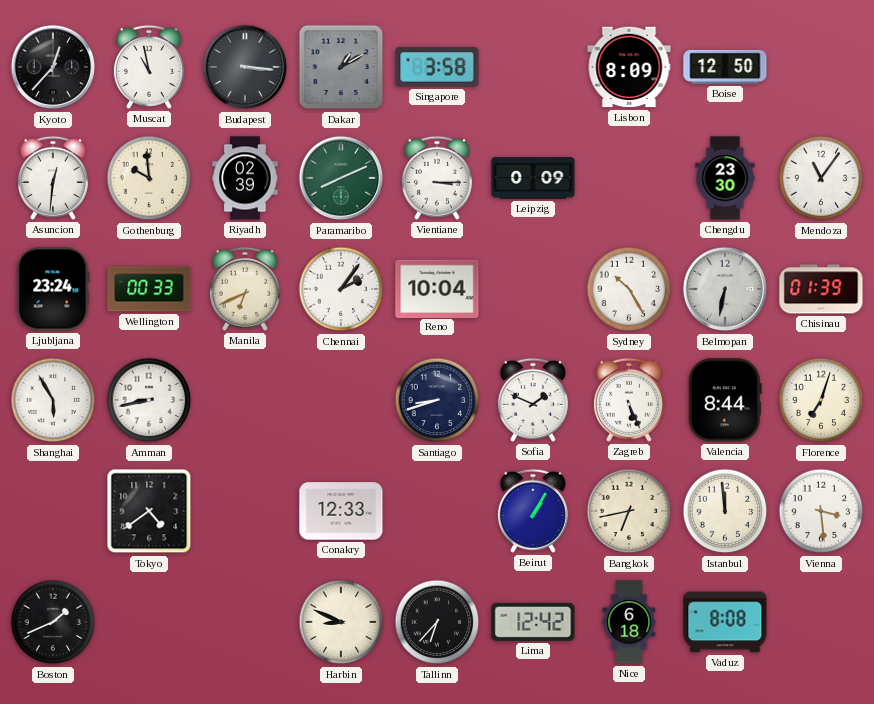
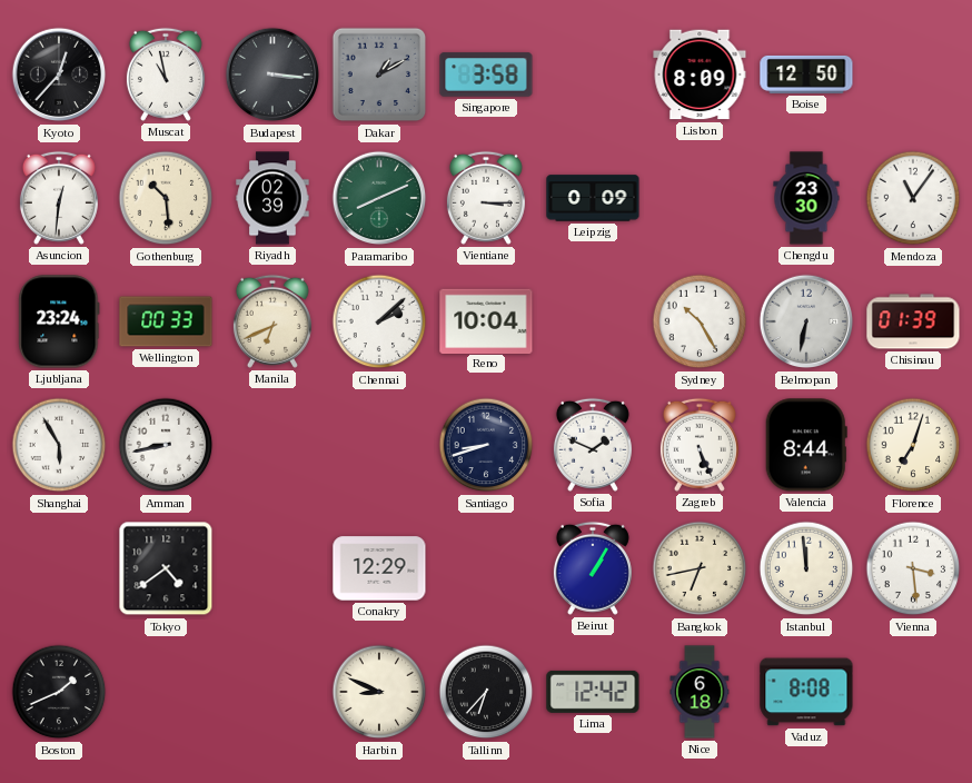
Gothenburg: 9:59 -> 10:29 (166, 198)
Chennai: 2:06 -> 2:08 (379, 321)
Conakry: 12:33 -> 12:29 (379, 568)
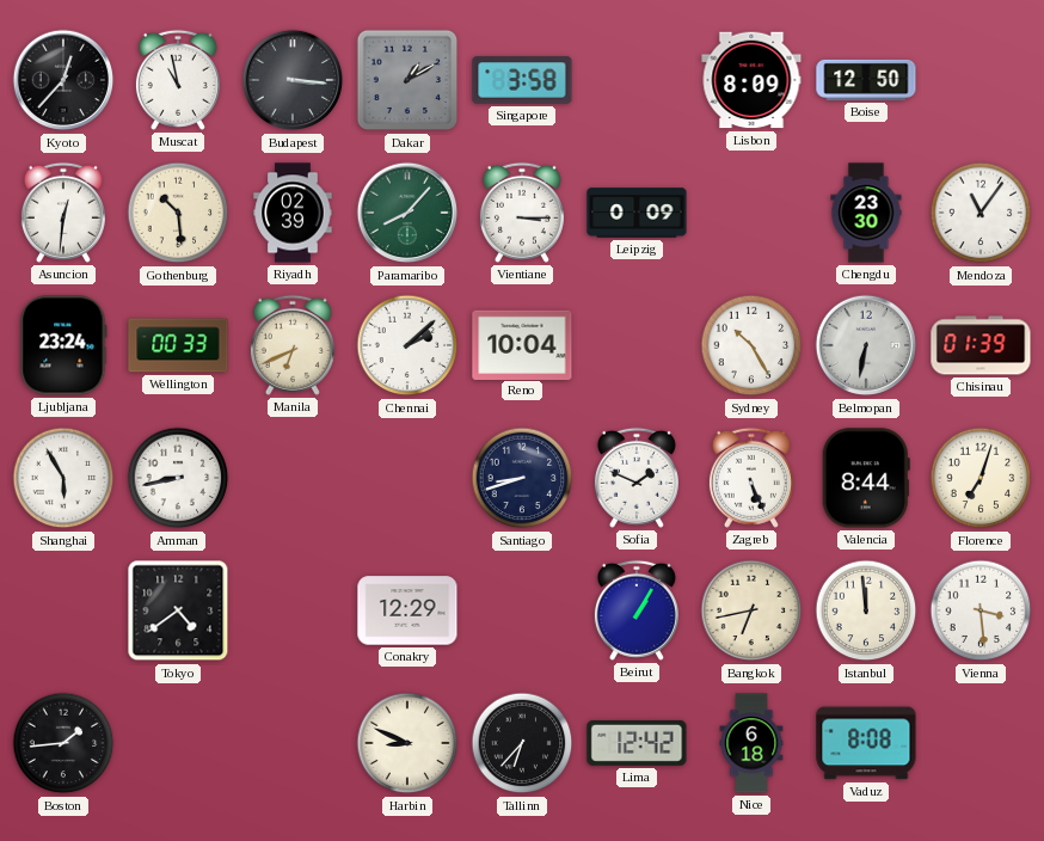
Paramaribo: 8:11 -> 8:07 (407, 213)
Boston: 1:41 -> 1:44 (63, 743)
